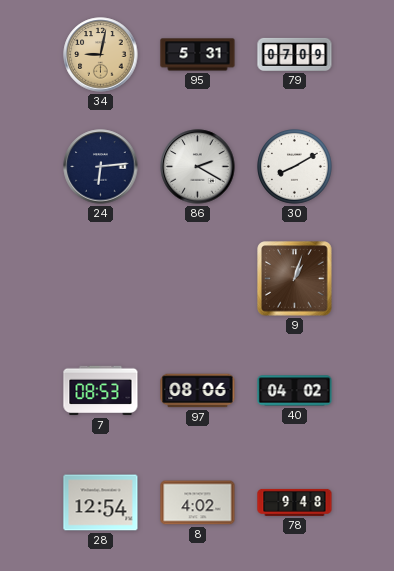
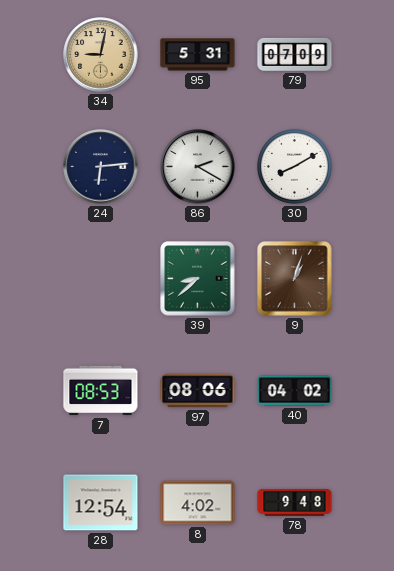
39: none -> 8:38 (198, 279)
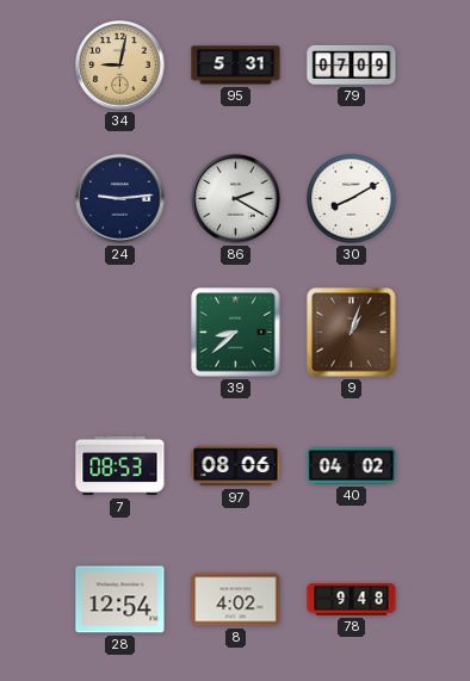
24: 6:14 -> 9:14 (120, 199)
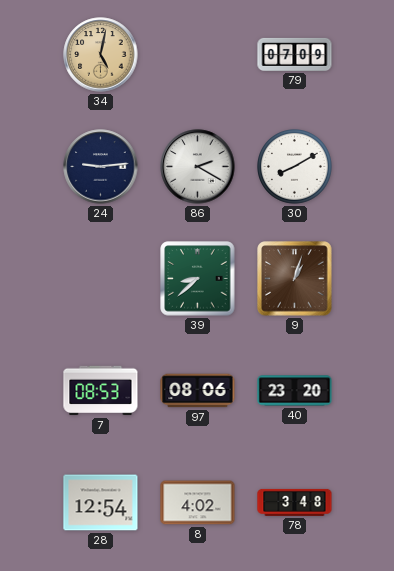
34: 9:02 -> 5:02 (101, 55)
95: 5:31 -> none (236, 66)
40: 04:02 -> 23:20 (295, 391)
78: 9:48 -> 3:48 (295, 502)
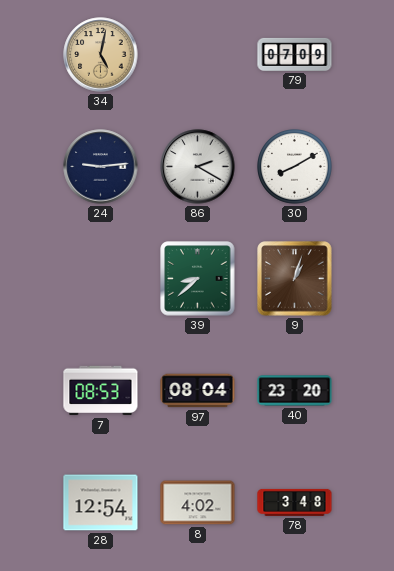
97: 08:06 -> 08:04 (198, 391)
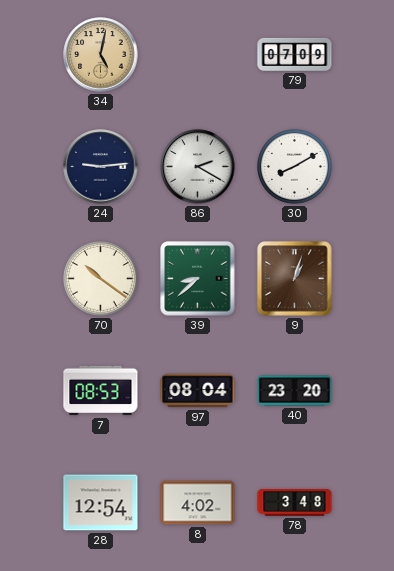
70: none -> 10:21 (101, 279)
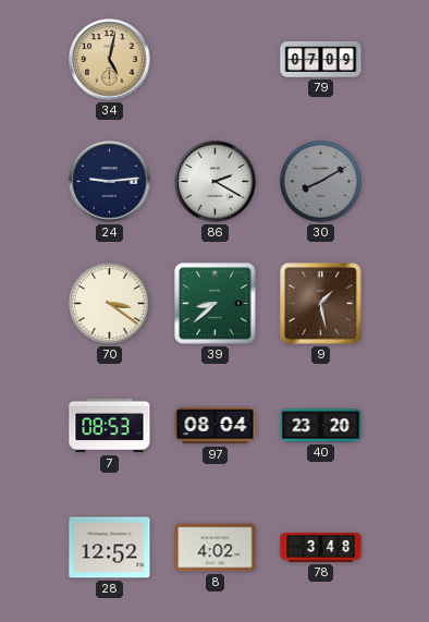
30 dial: white -> grey (321, 182)
70: 10:21 -> 3:21 (110, 304)
9: 1:03 -> 1:28 (321, 304)
28: 12:54 -> 12:52 (110, 548)
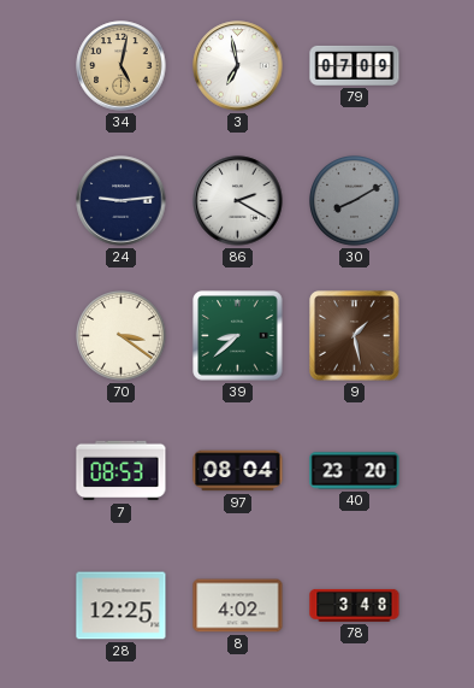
3: none -> 6:58 (238, 66)
28: 12:52 -> 12:25 (122, 606)
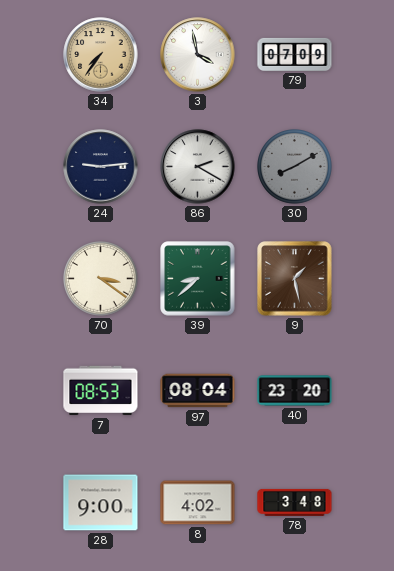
34: 5:02 -> 7:36 (101, 55)
3: 6:58 -> 3:58 (198, 55)
28: 12:25 -> 9:00 (101, 503)
